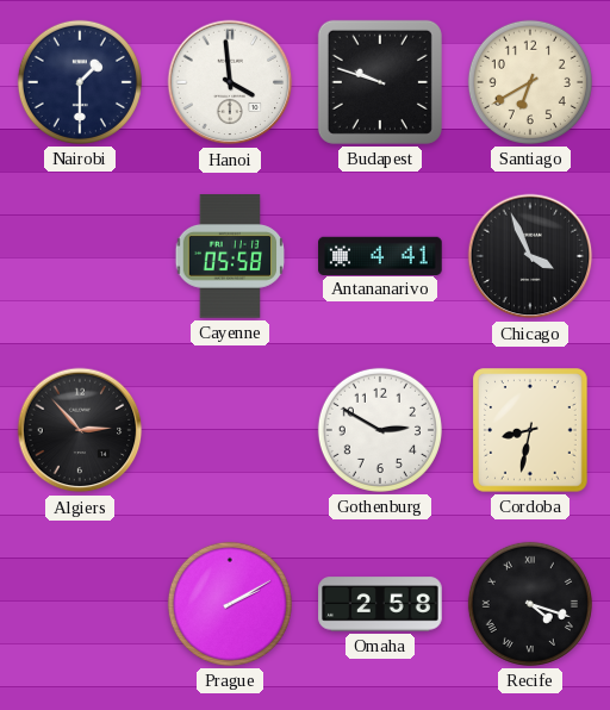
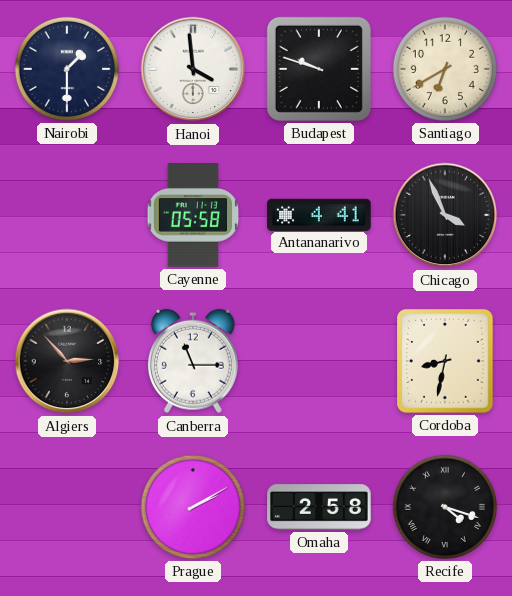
Canberra: none -> 11:15 (193, 361)
Gothenburg: 2:50 -> none (380, 430)
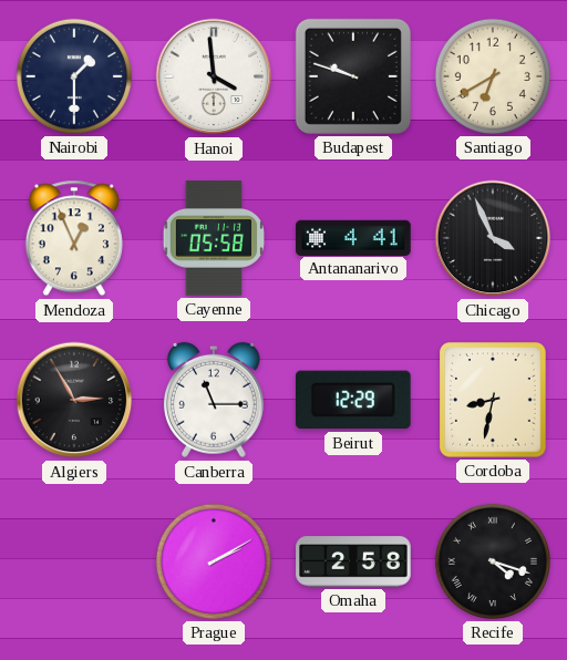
Mendoza: none -> 12:56 (74, 238)
Algiers: 2:53 -> 2:55 (74, 400)
Beirut: none -> 12:29 (353, 400)
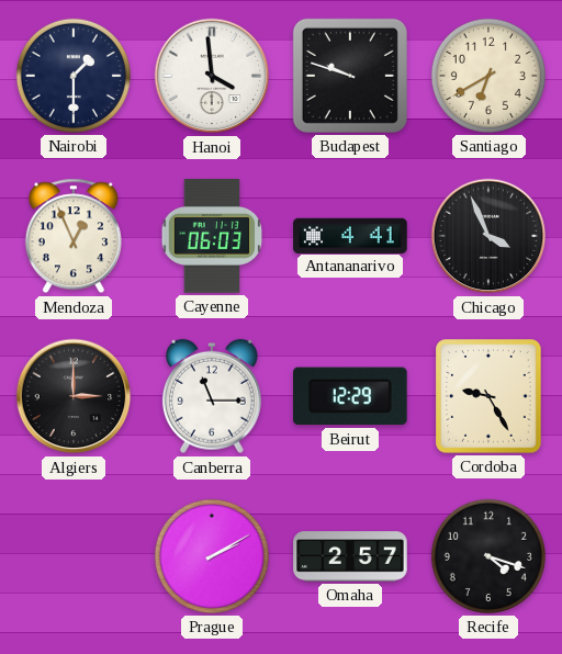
Cayenne: 05:58 -> 06:03 (212, 236)
Algiers: 2:55 -> 3:00 (74, 396)
Cordoba: 8:32 -> 9:25 (488, 396)
Omaha: 2:58 -> 2:57 (350, 556)
Recife numerals: Roman -> Arabic (488, 556)
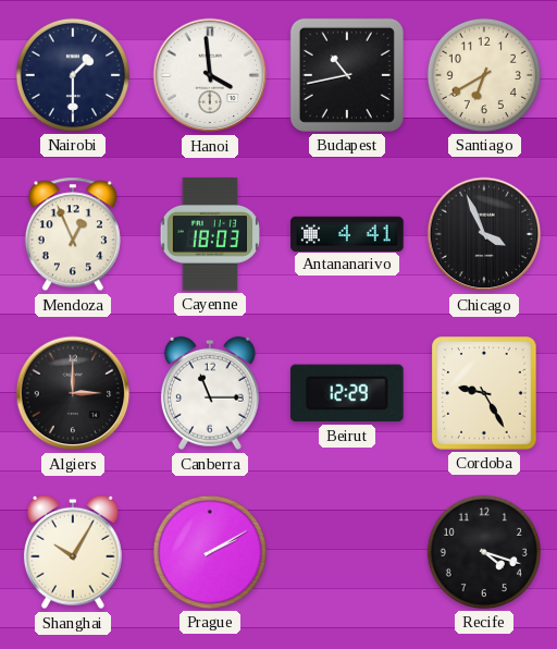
Budapest: 9:48 -> 10:43 (347, 75)
Cayenne: 06:03 -> 18:03 (210, 234)
Shanghai: none -> 10:05 (73, 552)
Omaha: 2:57 -> none (350, 556)
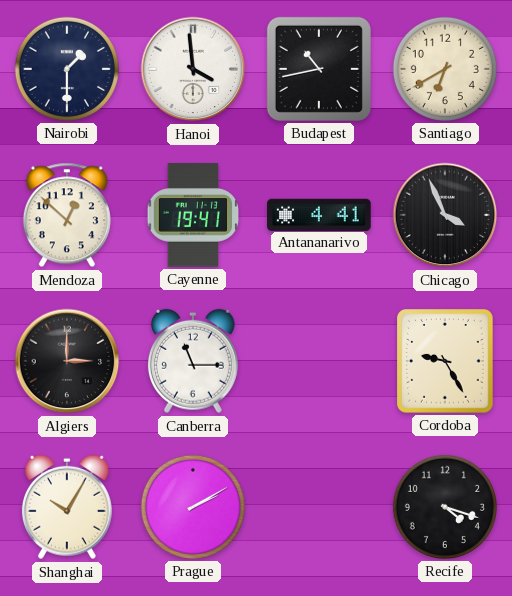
Mendoza: 12:56 -> 12:52 (67, 215)
Cayenne: 18:03 -> 19:41 (193, 215)
Beirut: 12:29 -> none (347, 393)
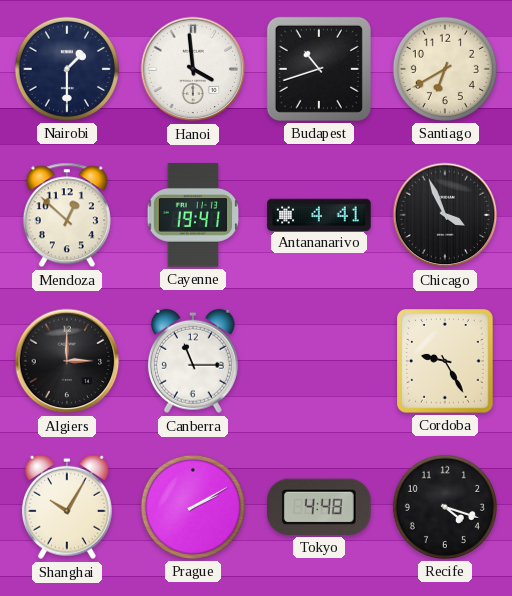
Budapest: 10:43 -> 10:42 (319, 69)
Tokyo: none -> 4:48 (320, 507)
